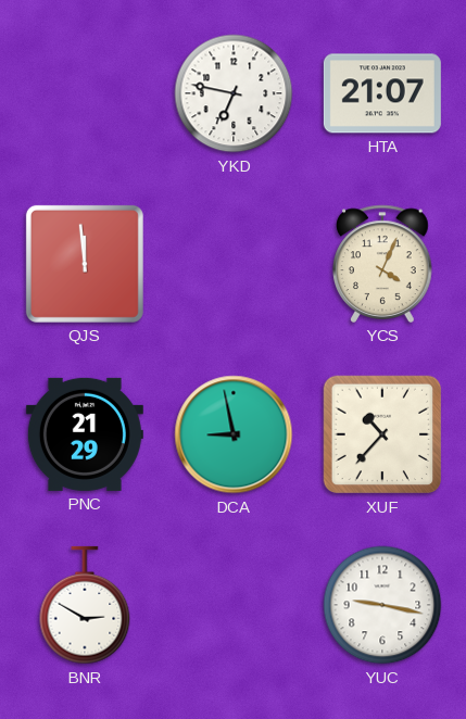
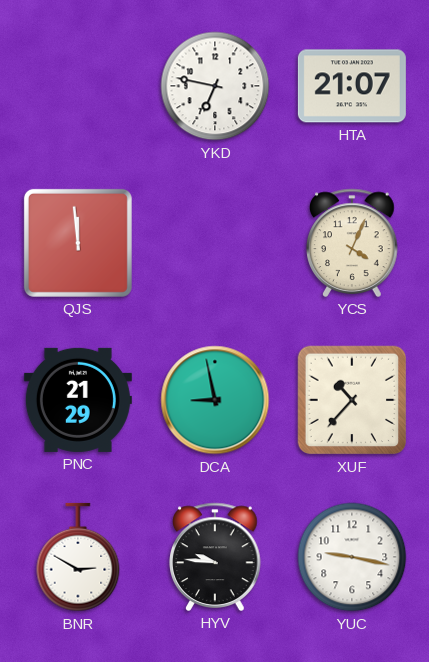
HYV: none -> 9:46 (215, 557)
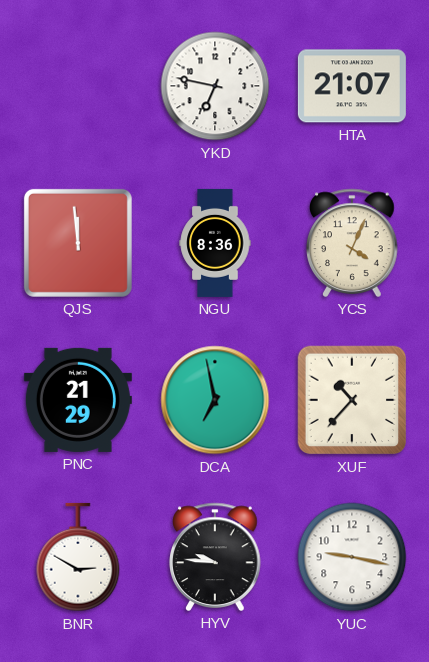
NGU: none -> 8:36 (215, 243)
DCA: 8:58 -> 6:58 (215, 400)
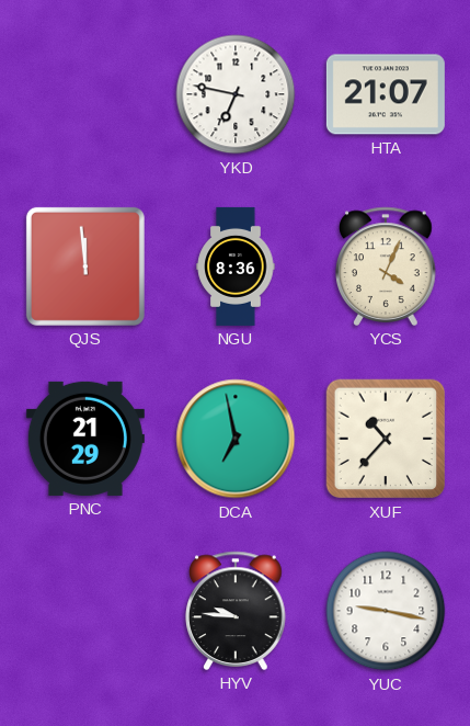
BNR: 2:50 -> none (78, 557)
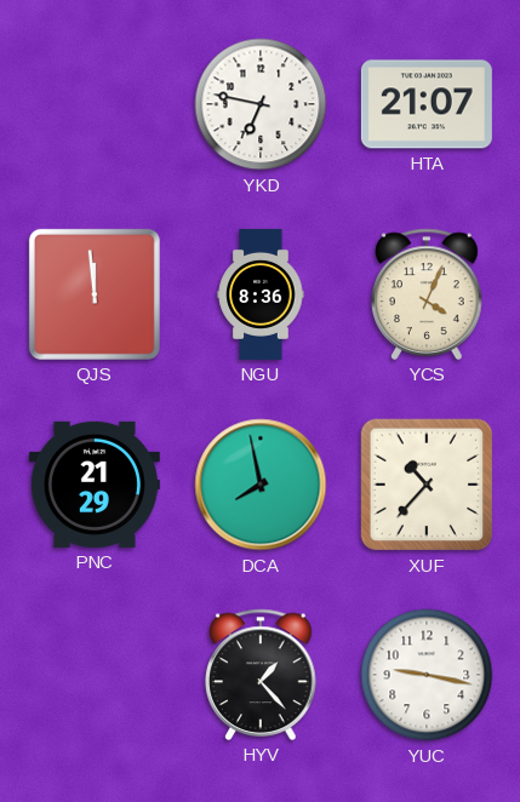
DCA: 6:58 -> 7:58 (261, 485)
HYV: 9:46 -> 1:23 (261, 675)
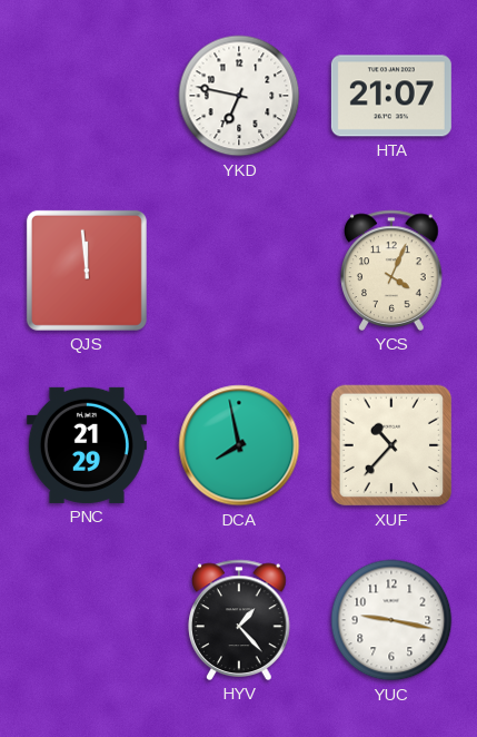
NGU: 8:36 -> none (261, 294)
